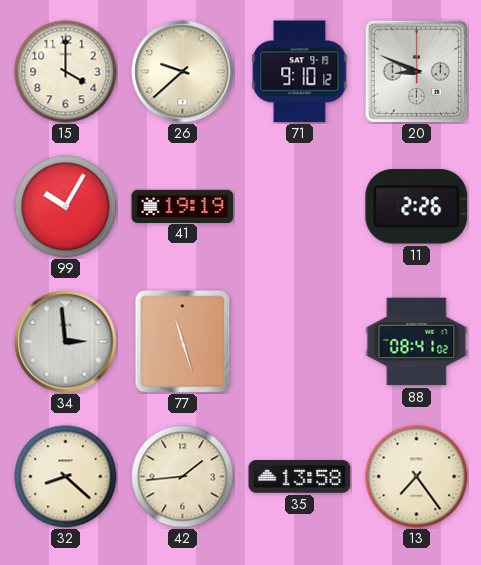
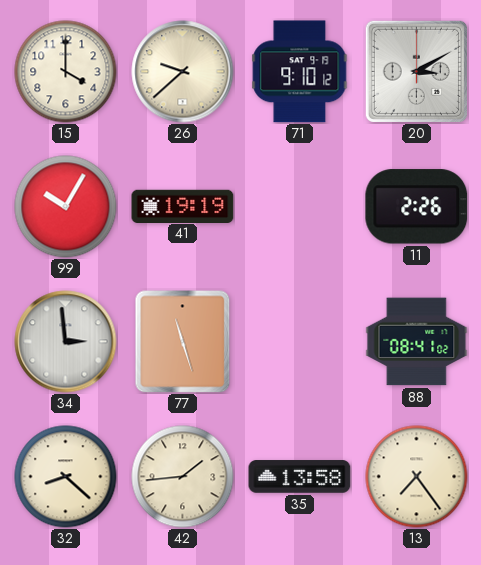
20: 8:49 -> 3:10 (416, 71)
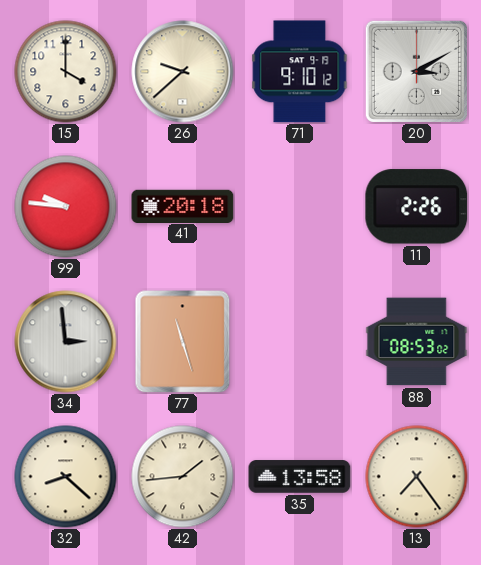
99: 10:05 -> 9:46 (66, 207)
41: 19:19 -> 20:18 (183, 206)
88: 08:41 -> 08:53 (417, 342)
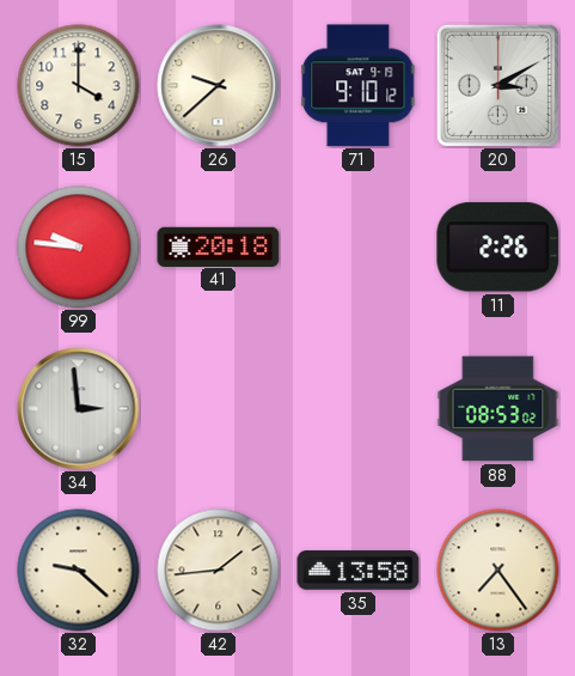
77: 11:27 -> none (183, 342)
32: 8:22 -> 9:22 (79, 571)
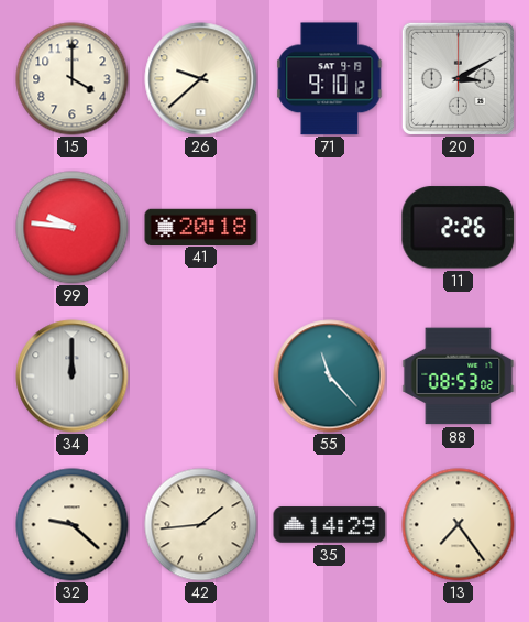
34: 2:59 -> 12:00 (73, 377)
55: none -> 11:23 (330, 377)
35: 13:58 -> 14:29 (330, 525)
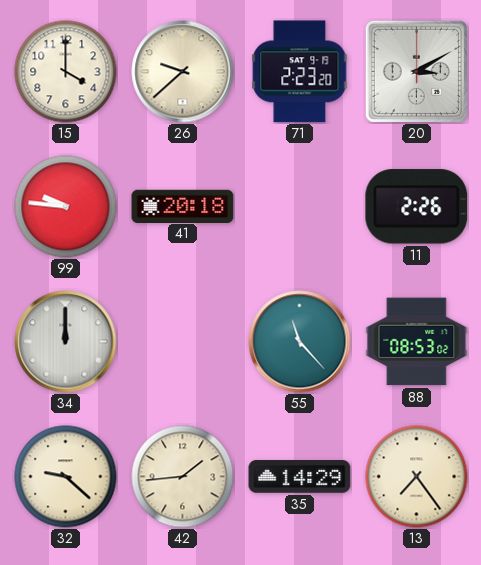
71: 9:10 -> 2:23 (300, 72)
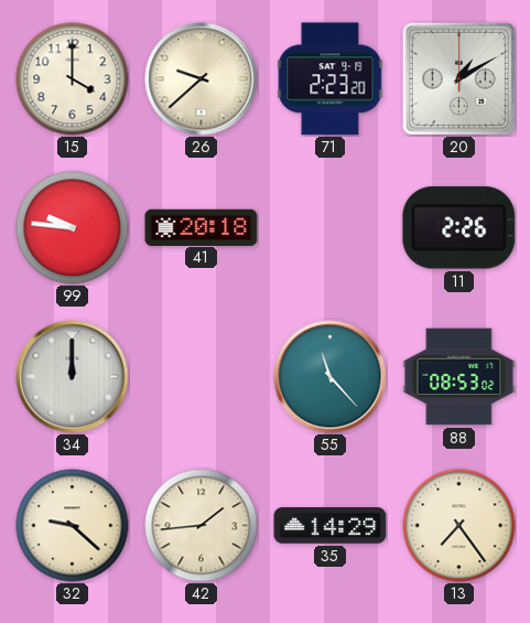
20: 3:10 -> 1:10 (458, 78)
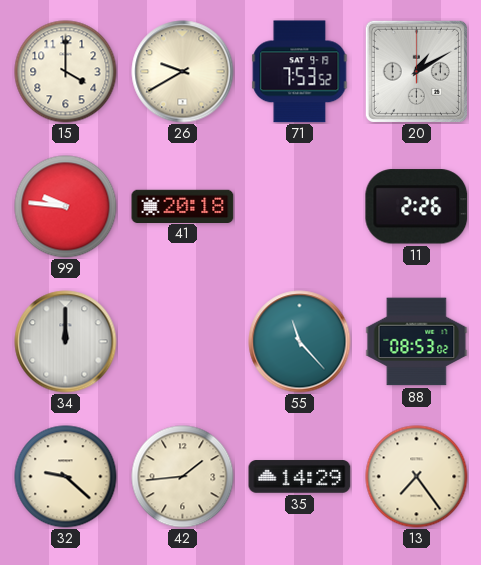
26: 9:38 -> 9:40 (183, 72)
71: 2:23 -> 7:53 (300, 72)
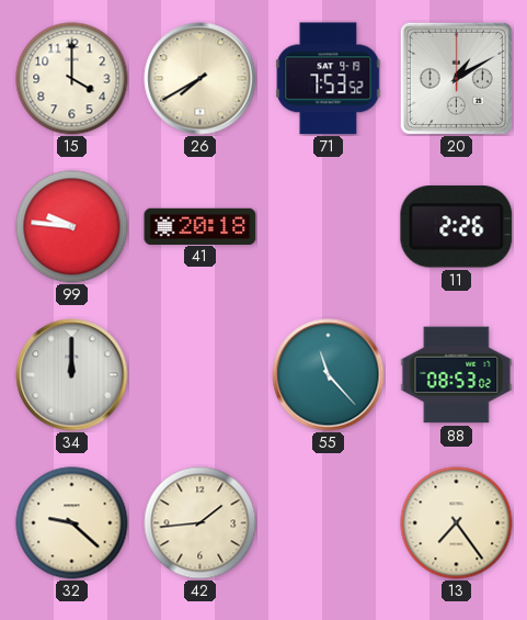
26: 9:40 -> 7:40 (201, 79)
35: 14:29 -> none (300, 477)
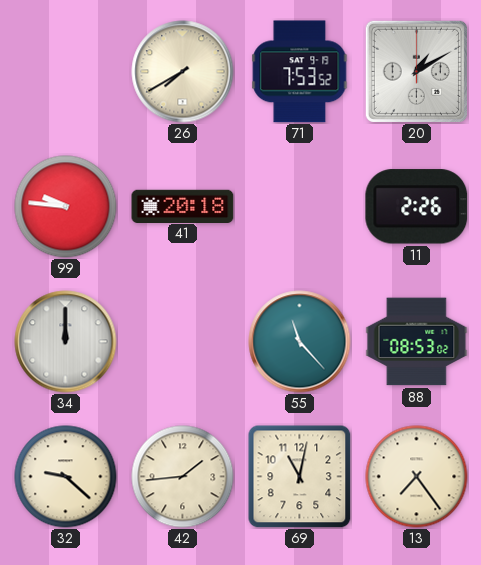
15: 4:00 -> none (72, 79)
69: none -> 11:02 (300, 477)
